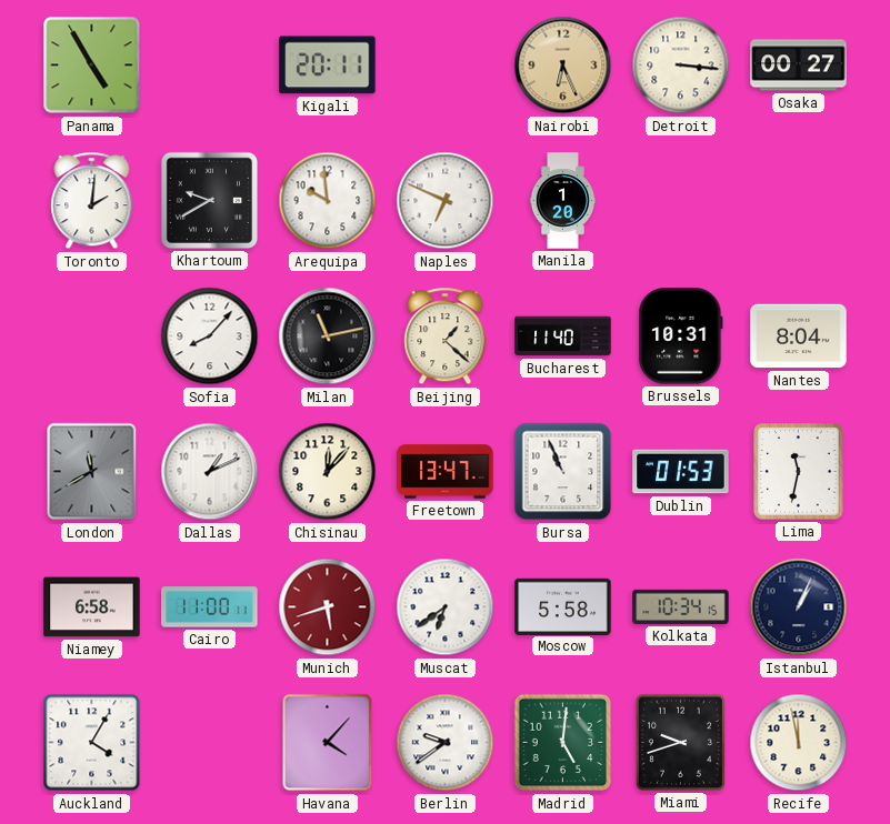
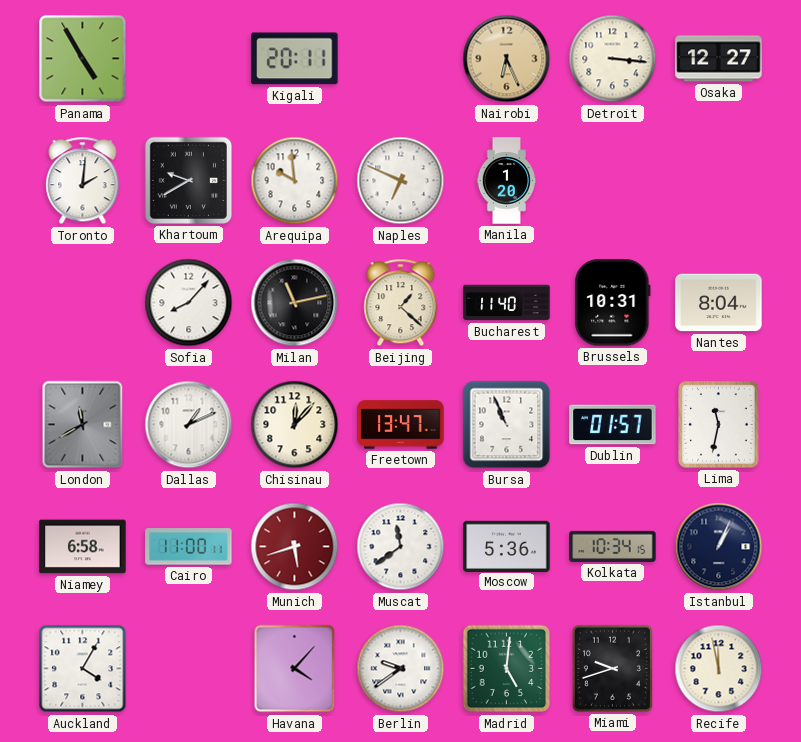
Osaka: 00:27 -> 12:27 (719, 59)
Dublin: 01:53 -> 01:57 (613, 425)
Muscat: 6:39 -> 11:39 (401, 547)
Moscow: 5:58 -> 5:36 (507, 546)
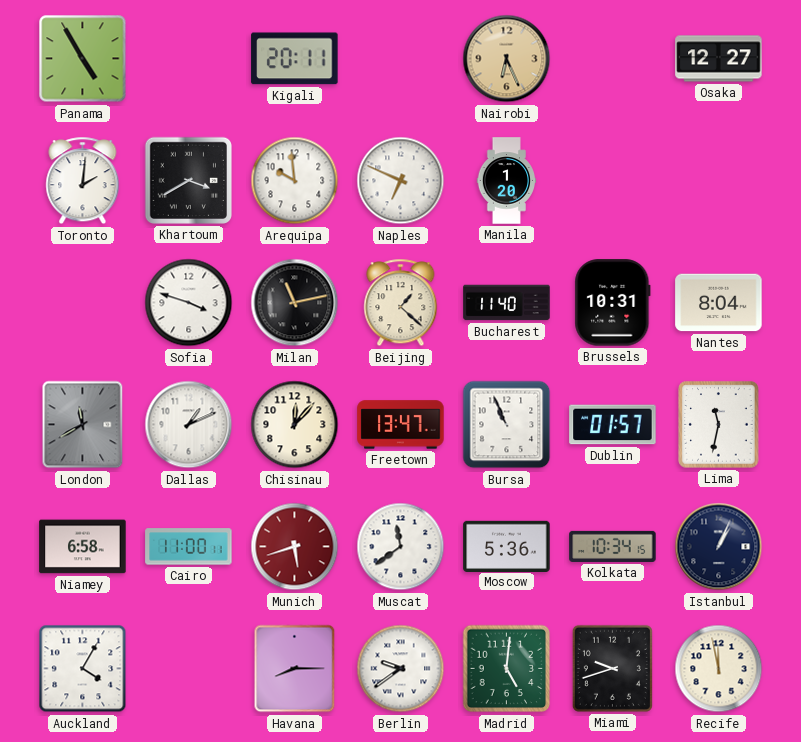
Detroit: 3:16 -> none (613, 59)
Khartoum: 9:40 -> 3:40 (188, 180)
Sofia: 8:07 -> 3:48 (189, 303)
Havana: 4:07 -> 8:15 (295, 669)
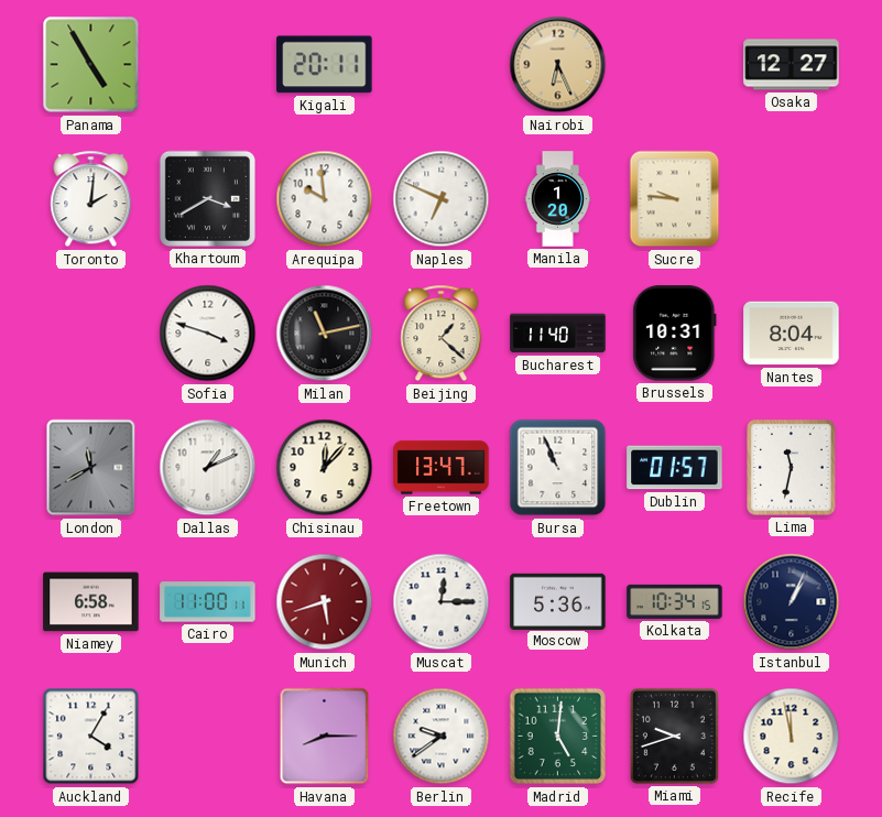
Sucre: none -> 9:46 (675, 199)
Muscat: 11:39 -> 12:15 (442, 602)
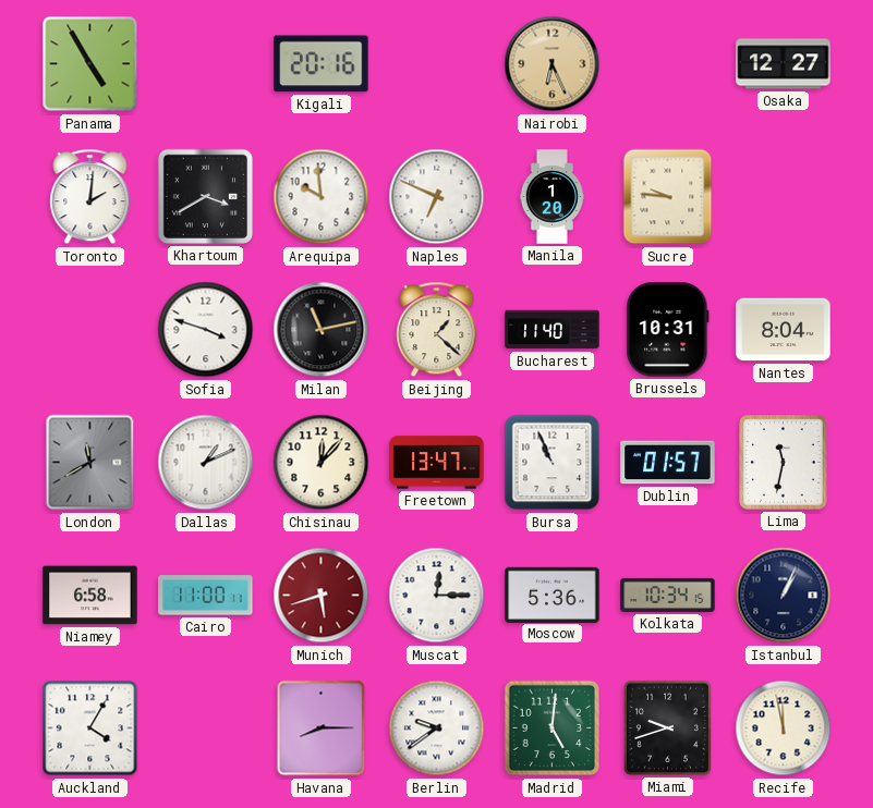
Kigali: 20:11 -> 20:16 (322, 64)
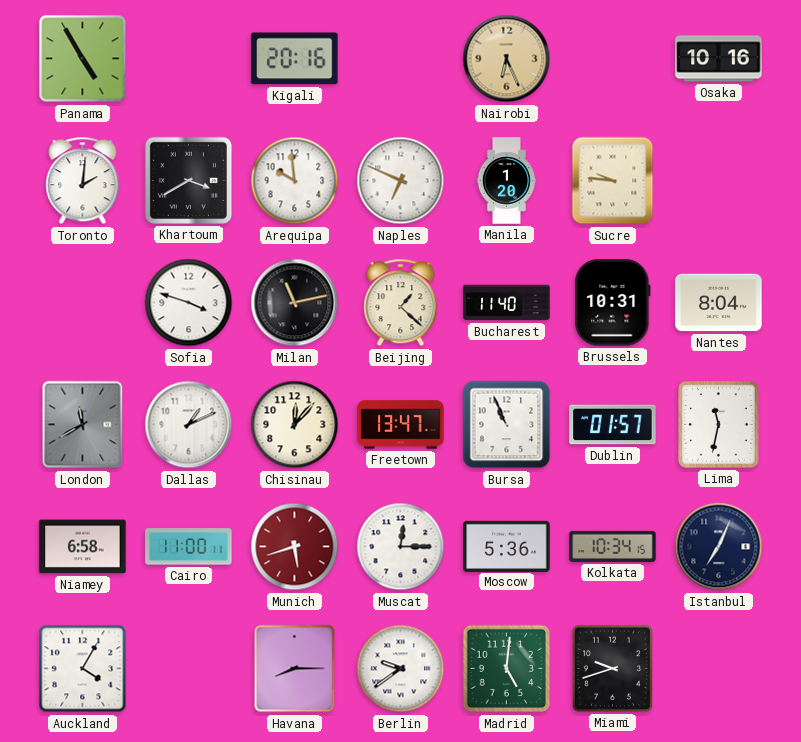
Osaka: 12:27 -> 10:16 (719, 59)
Istanbul: 1:04 -> 7:04 (719, 547)
Recife: 11:58 -> none (784, 729)
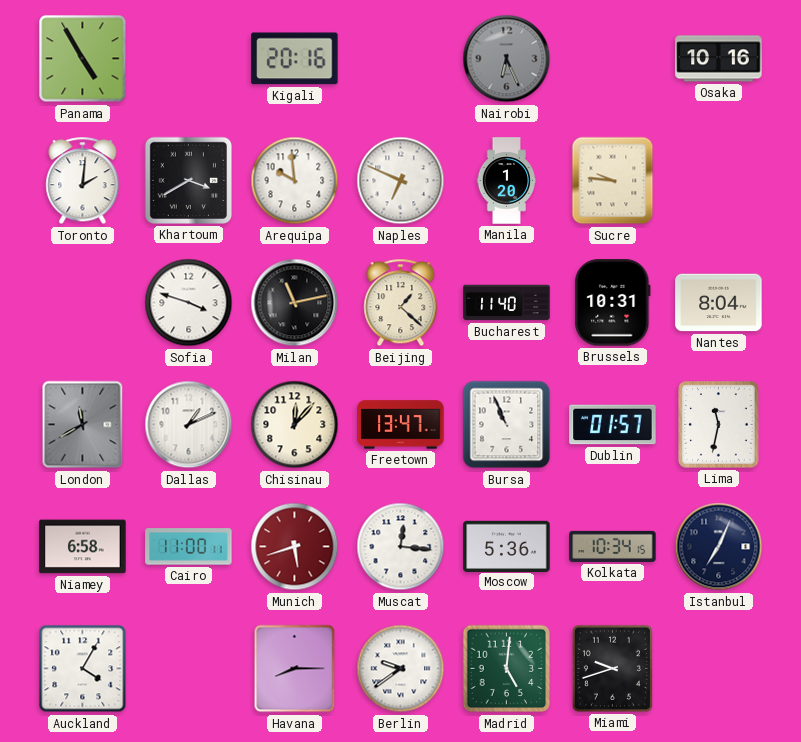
Nairobi dial: champagne -> grey (507, 59)
Muscat: 12:15 -> 12:16 (401, 547)
